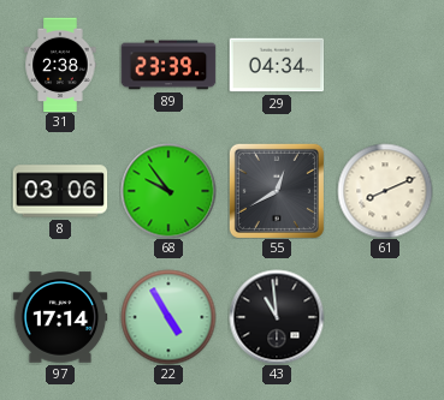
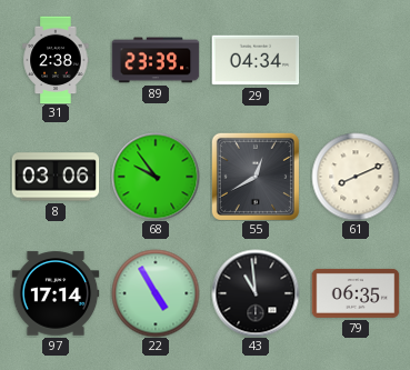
79: none -> 06:35 (356, 293)
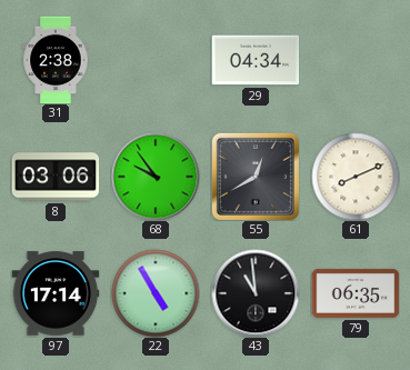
89: 23:39 -> none (156, 60)
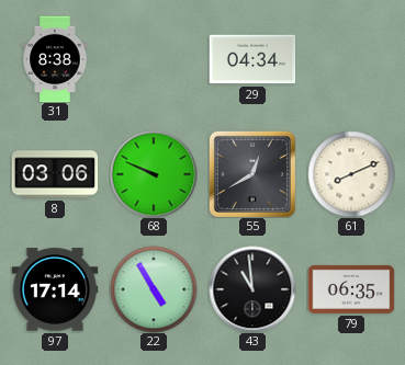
31: 2:38 -> 8:38 (55, 59)
68: 9:54 -> 9:49 (154, 174)
